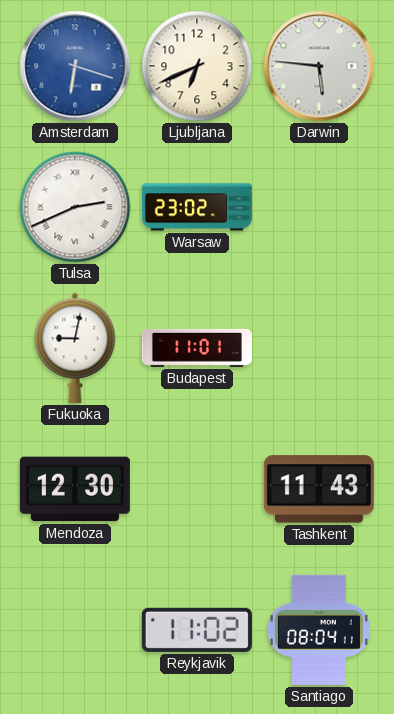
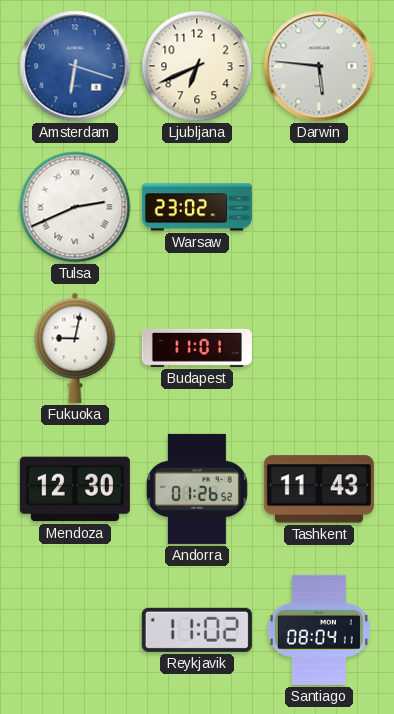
Andorra: none -> 01:26 (197, 489)
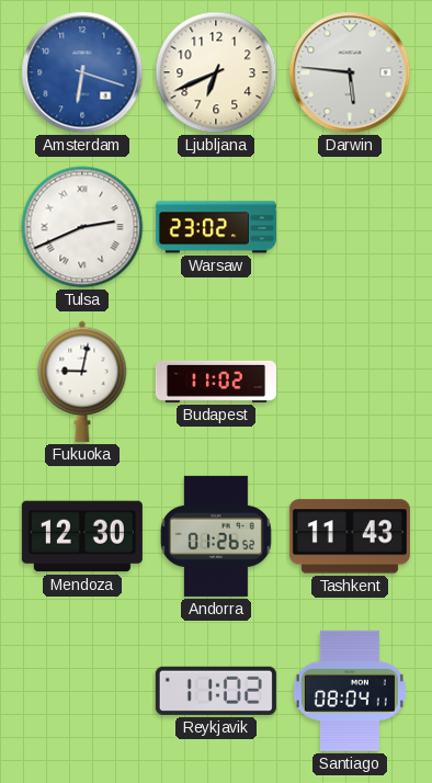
Budapest: 11:01 -> 11:02 (216, 382)
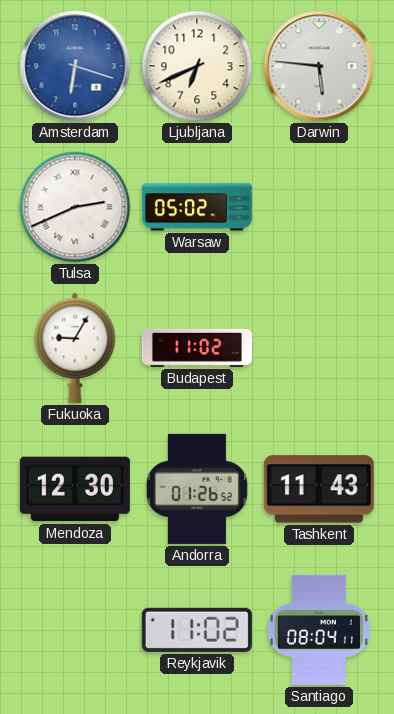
Warsaw: 23:02 -> 05:02 (197, 207)
Fukuoka: 9:02 -> 9:05 (75, 348)
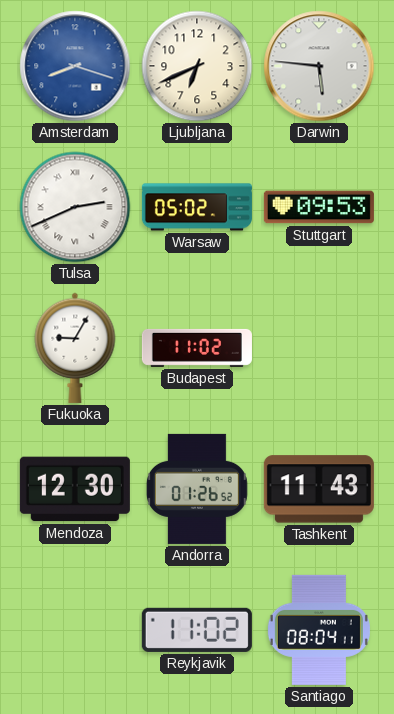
Amsterdam: 6:18 -> 8:18 (75, 66)
Stuttgart: none -> 09:53 (319, 207)
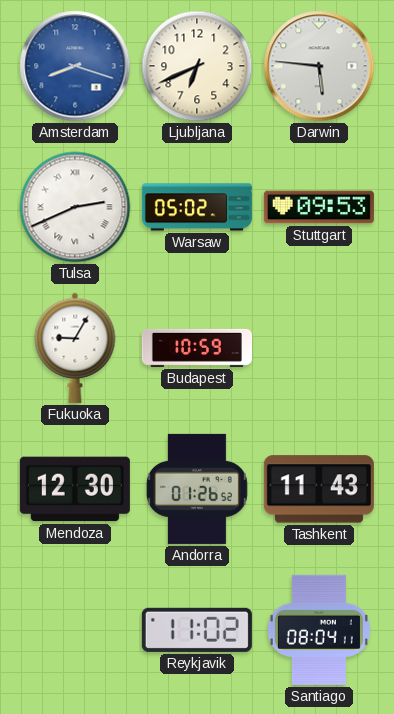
Budapest: 11:02 -> 10:59 (197, 348)
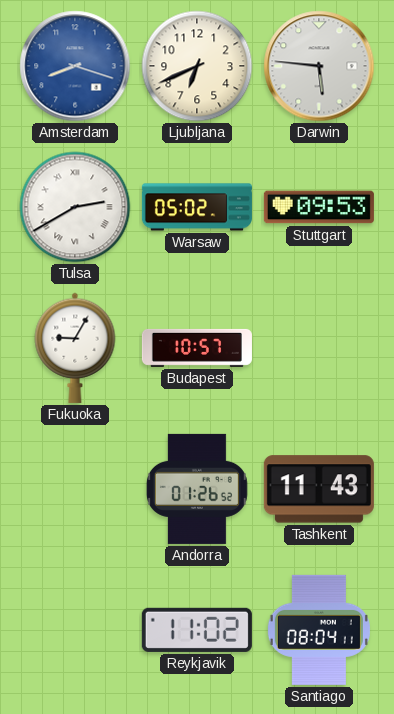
Tulsa: 2:41 -> 2:40 (75, 207)
Budapest: 10:59 -> 10:57 (197, 348)
Mendoza: 12:30 -> none (75, 489)
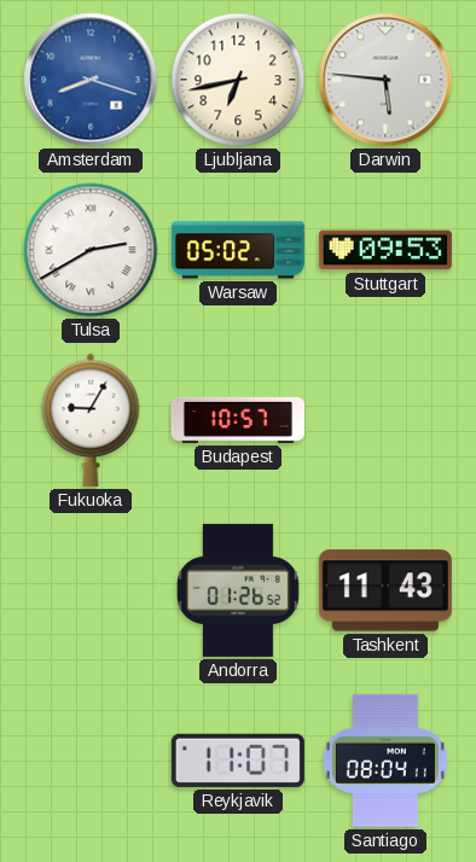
Ljubljana: 6:41 -> 6:43 (238, 80)
Reykjavik: 11:02 -> 11:07 (238, 761)
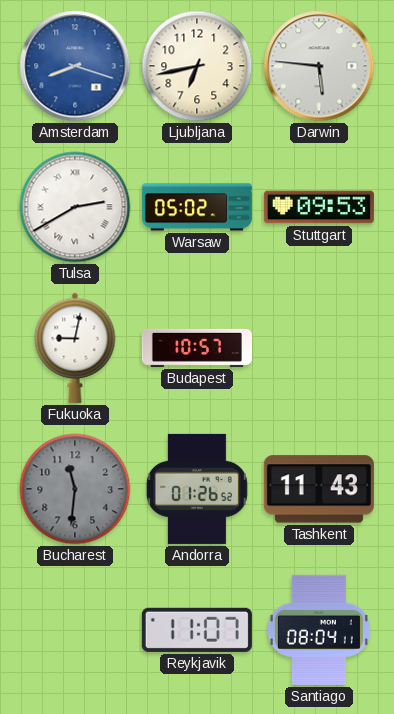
Fukuoka: 9:05 -> 9:02 (75, 348)
Bucharest: none -> 11:31 (75, 489)
